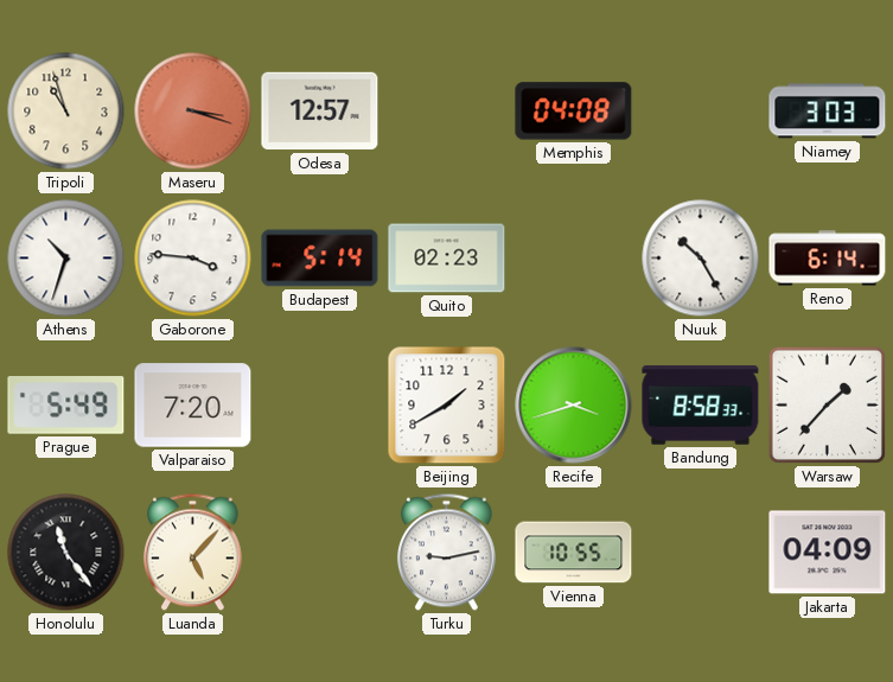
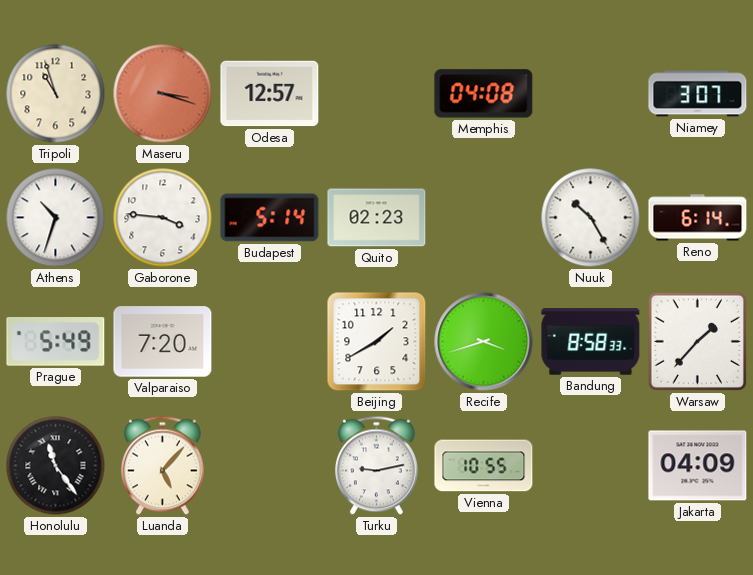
Niamey: 3:03 -> 3:07 (698, 94)
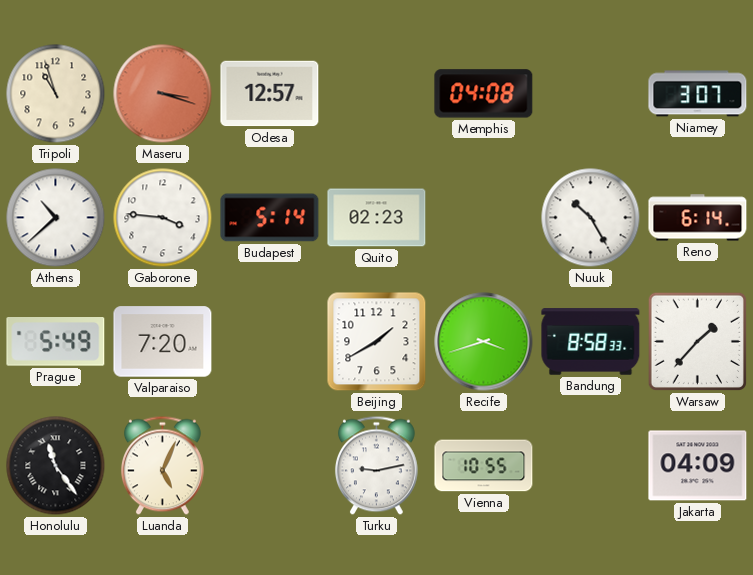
Athens: 10:33 -> 10:38 (56, 218)
Luanda: 5:07 -> 5:04 (162, 466)
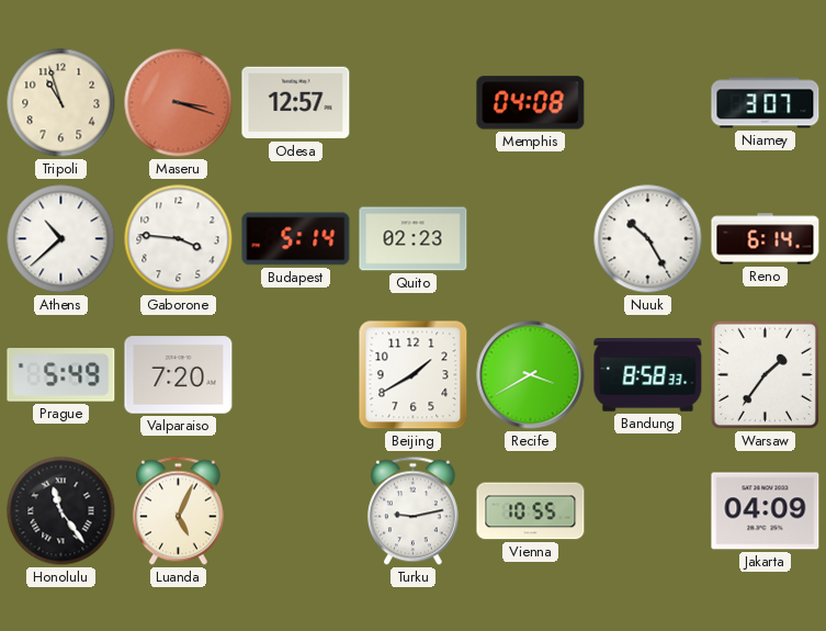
Recife: 3:42 -> 3:40 (531, 375)
Warsaw: 1:37 -> 1:36 (765, 374)
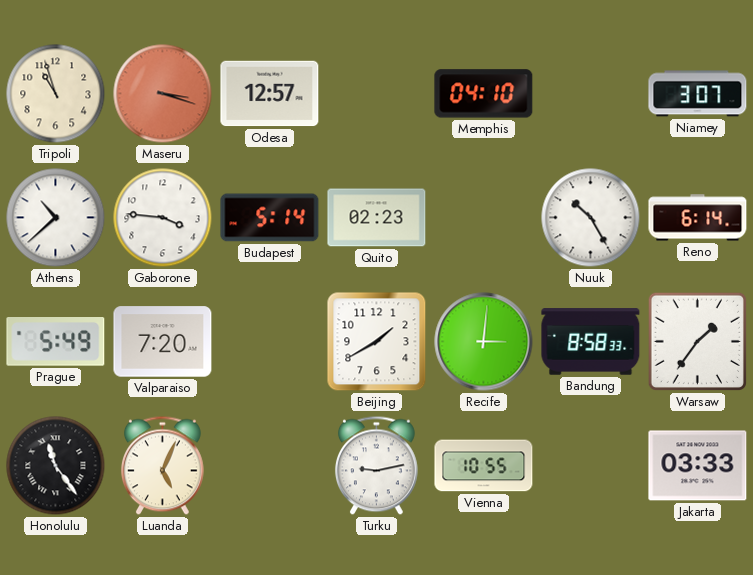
Memphis: 04:08 -> 04:10 (484, 94)
Recife: 3:40 -> 3:01 (484, 342)
Jakarta: 04:09 -> 03:33 (698, 466)
